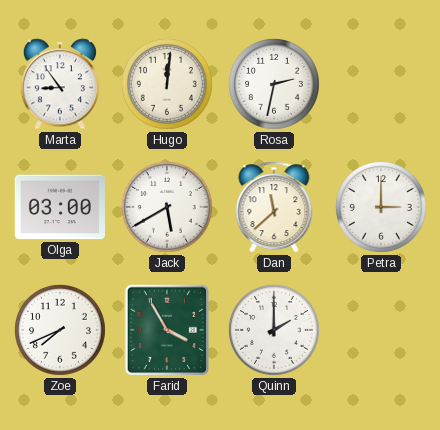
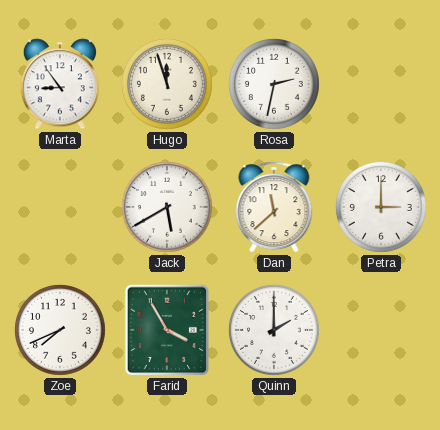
Hugo: 12:01 -> 11:57 (167, 84)
Olga: 03:00 -> none (59, 207)
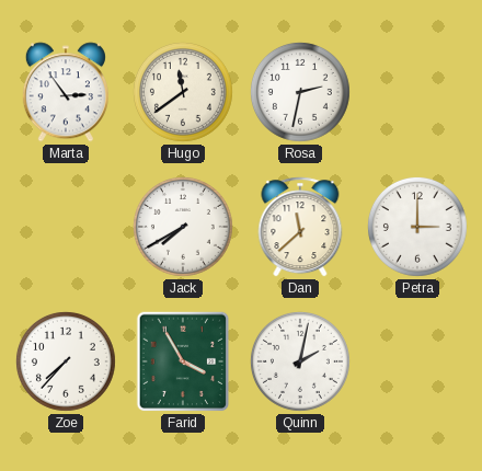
Marta: 8:54 -> 2:54 (66, 92)
Hugo: 11:57 -> 11:39 (183, 92)
Jack: 5:40 -> 7:40 (183, 227)
Zoe: 7:41 -> 7:37 (66, 361)
Quinn: 2:00 -> 2:02 (300, 361)
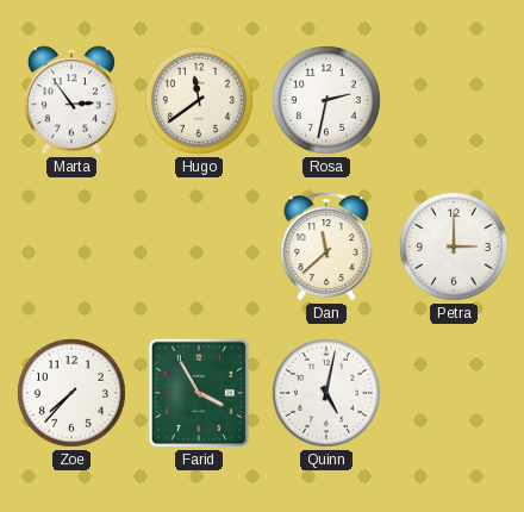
Jack: 7:40 -> none (183, 227)
Quinn: 2:02 -> 5:02 (326, 393)
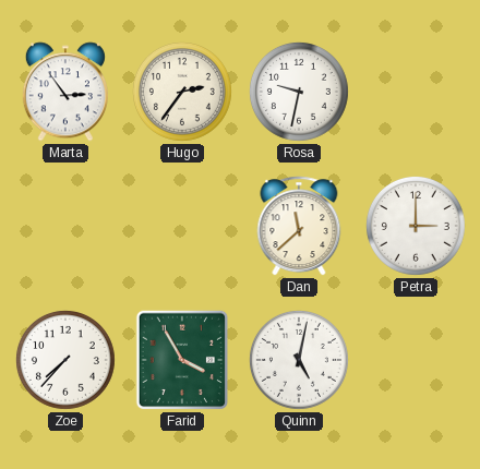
Hugo: 11:39 -> 2:36 (182, 92)
Rosa: 2:32 -> 9:32 (299, 92)
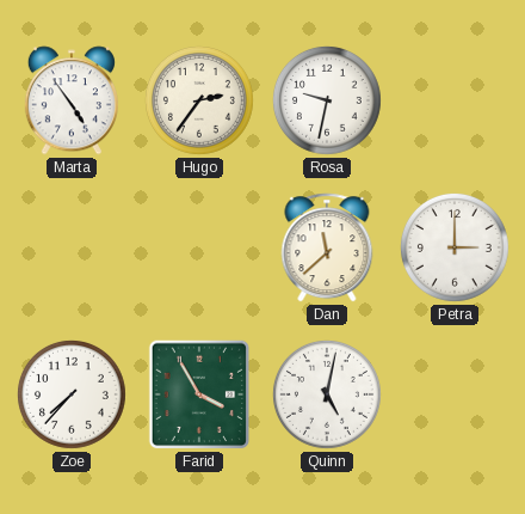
Marta: 2:54 -> 4:54 (72, 100)
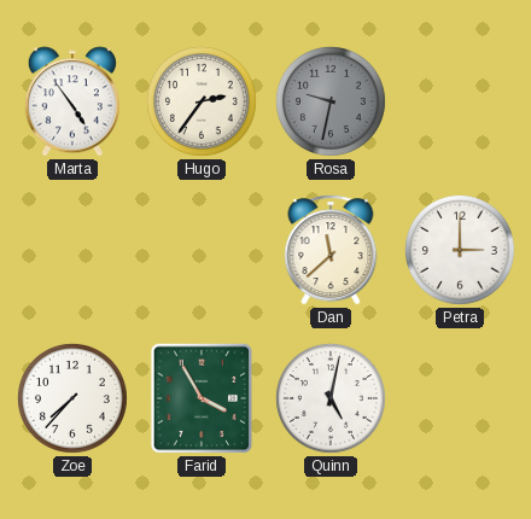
Rosa dial: white -> grey (331, 101)
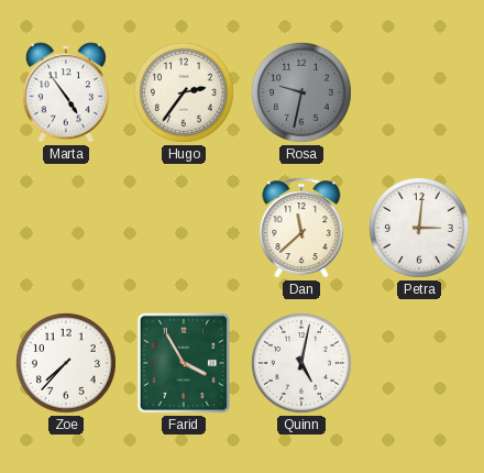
Petra: 3:00 -> 3:01 (419, 228)
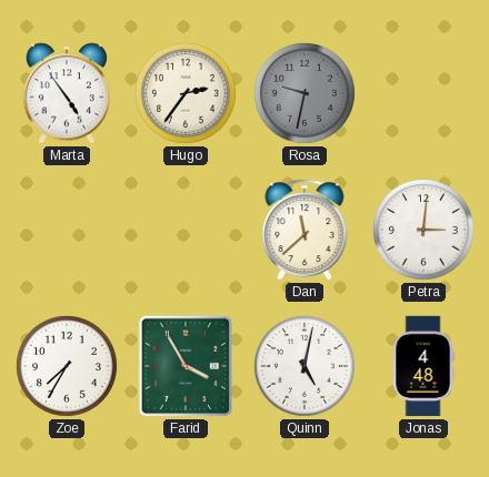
Zoe: 7:37 -> 7:35 (67, 366)
Jonas: none -> 4:48 (423, 366)
